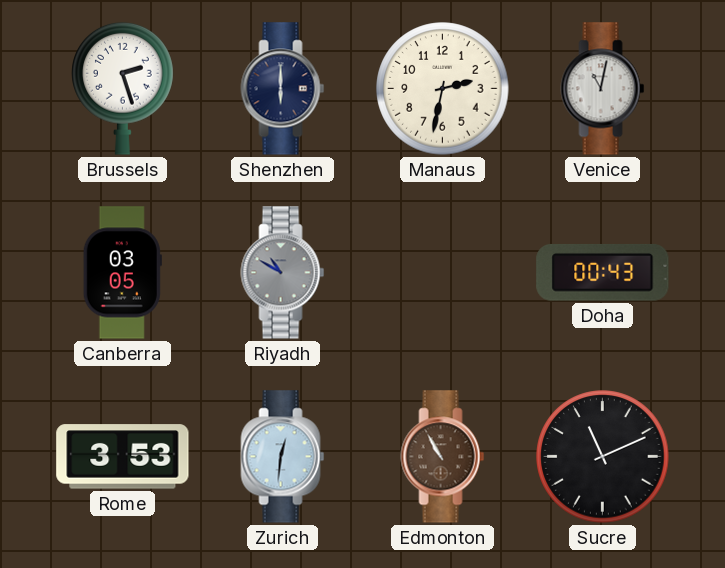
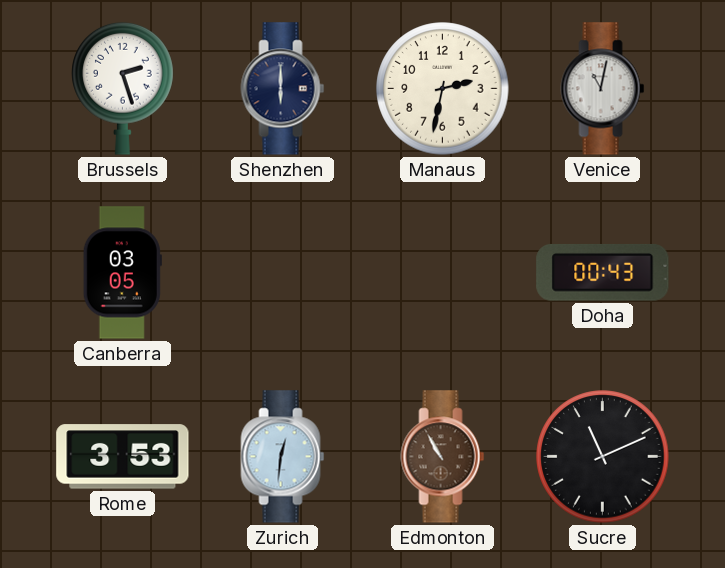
Riyadh: 10:50 -> none (283, 273)
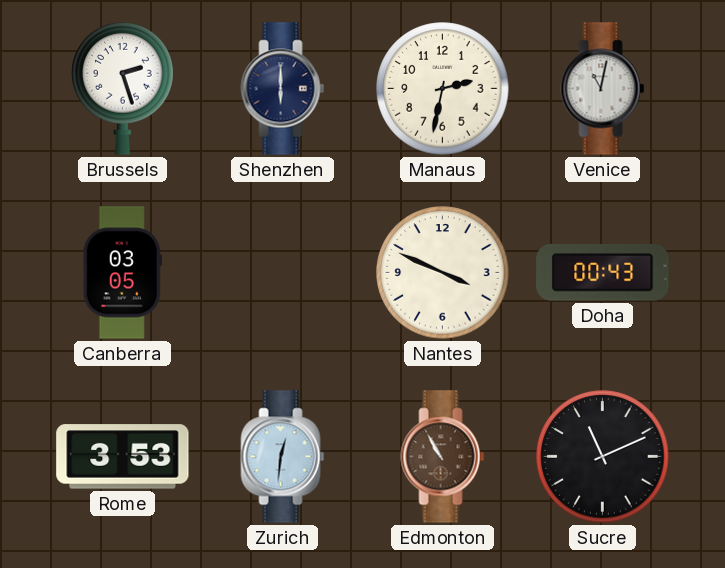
Nantes: none -> 3:49 (443, 273)
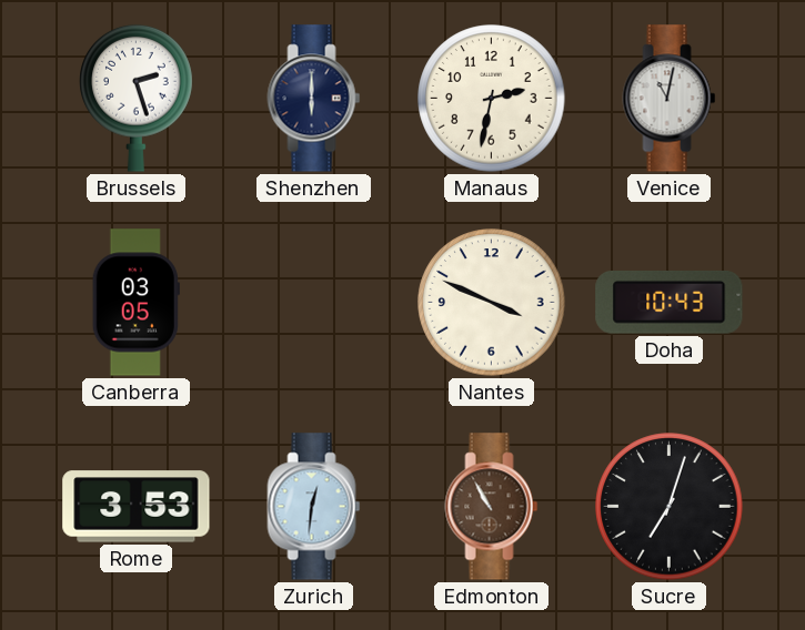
Doha: 00:43 -> 10:43 (670, 303)
Sucre: 11:11 -> 7:03 (670, 507)
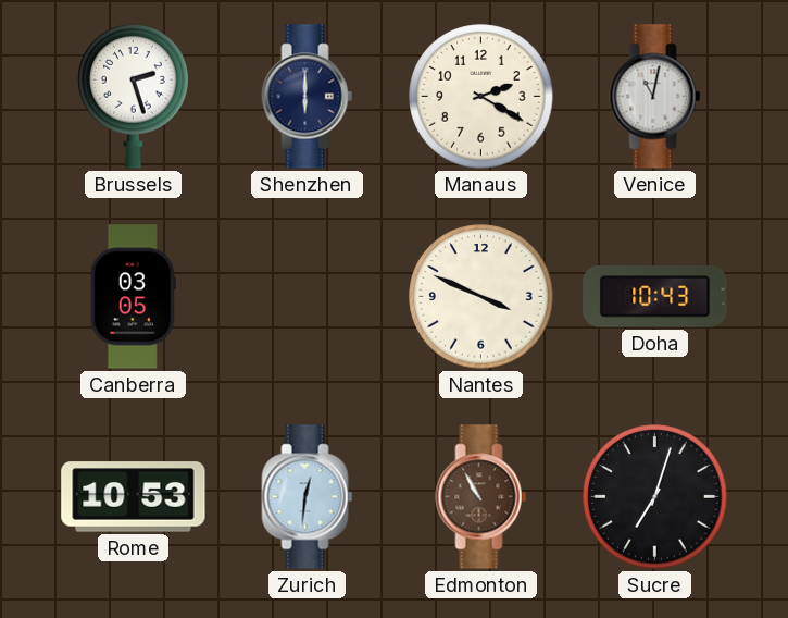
Manaus: 2:32 -> 2:20 (481, 97)
Rome: 3:53 -> 10:53 (134, 497)
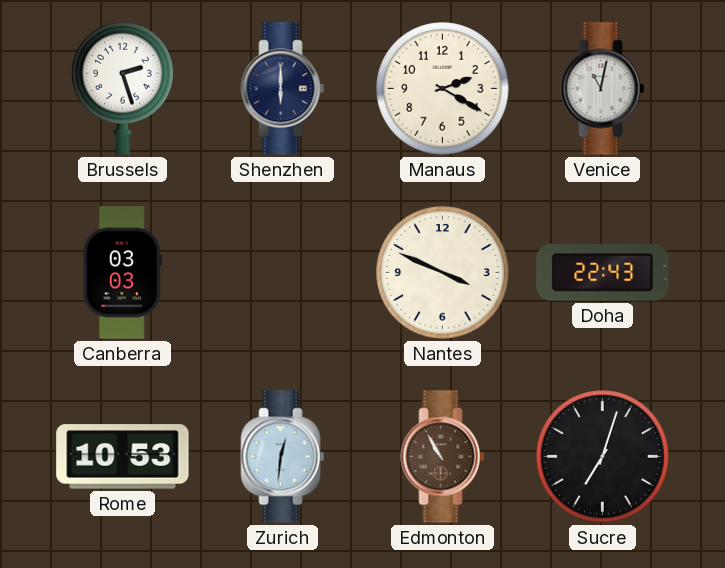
Canberra: 03:05 -> 03:03 (122, 273)
Doha: 10:43 -> 22:43 (603, 273)
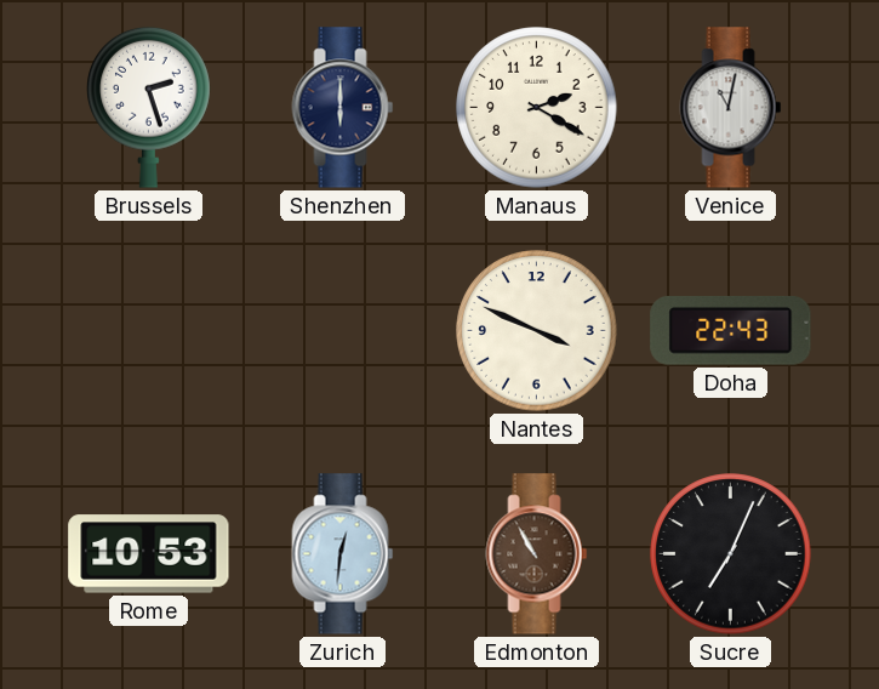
Canberra: 03:03 -> none (122, 273)
Sucre: 7:03 -> 7:04 (731, 554)
